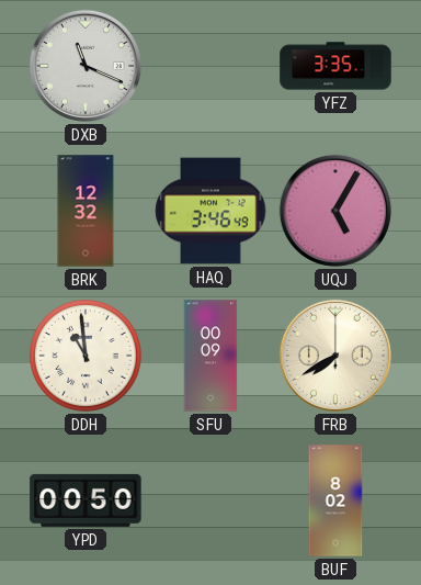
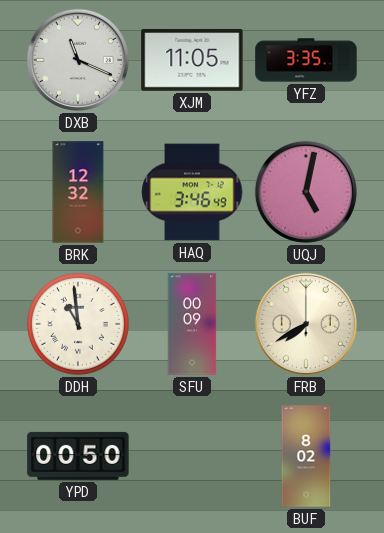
XJM: none -> 11:05 (192, 60)
UQJ: 5:05 -> 5:02 (306, 192)
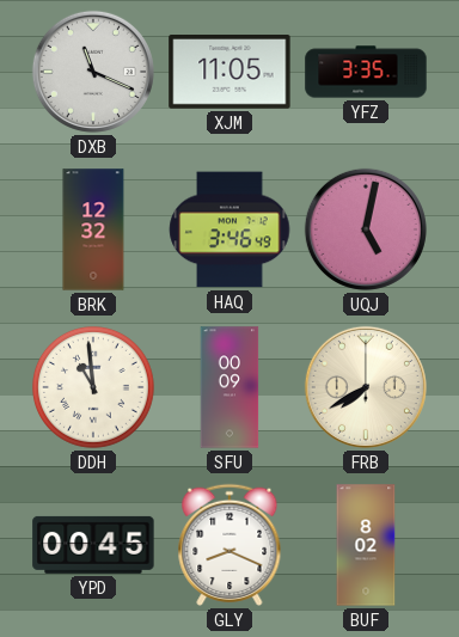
YPD: 00:50 -> 00:45 (93, 545)
GLY: none -> 8:19 (229, 545)
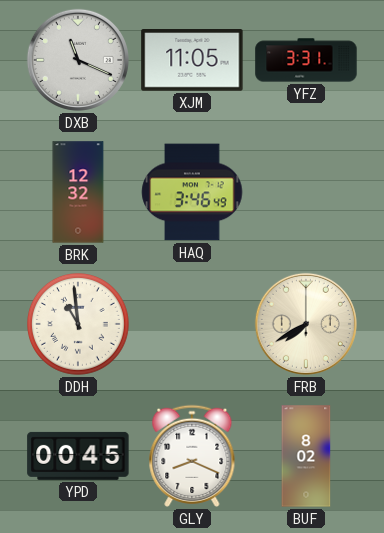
YFZ: 3:35 -> 3:31 (306, 60)
UQJ: 5:02 -> none (366, 229)
SFU: 00:09 -> none (229, 387)
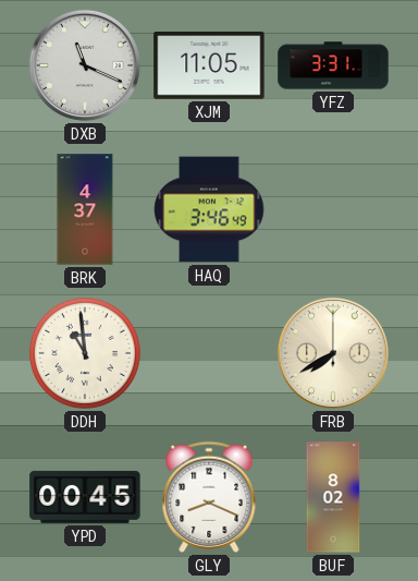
BRK: 12:32 -> 4:37 (85, 209)
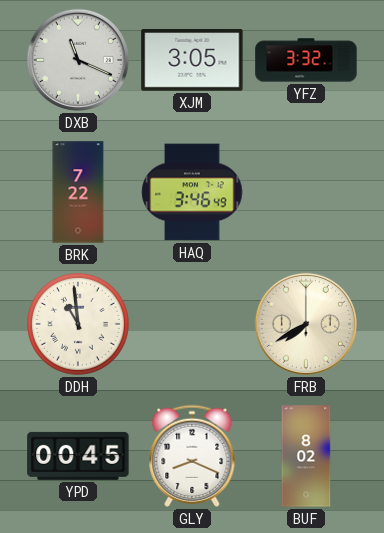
XJM: 11:05 -> 3:05 (192, 60)
YFZ: 3:31 -> 3:32 (306, 60)
BRK: 4:37 -> 7:22 (78, 192)
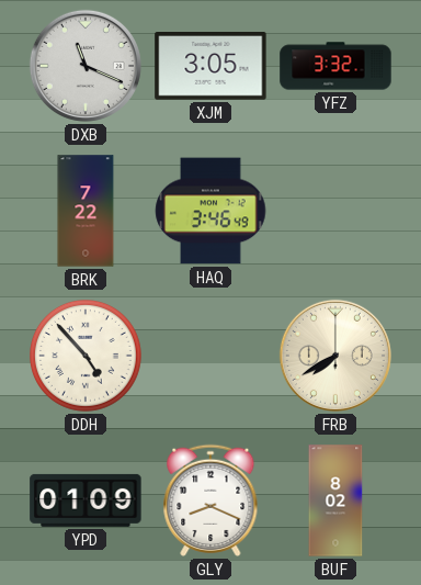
DDH: 10:59 -> 4:53 (87, 357)
YPD: 00:45 -> 01:09 (86, 500)
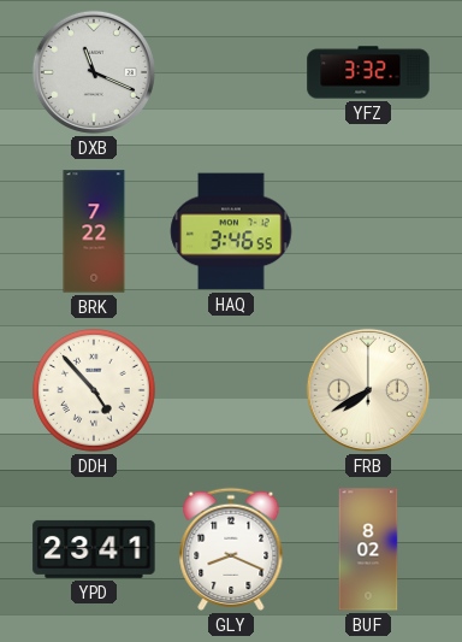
XJM: 3:05 -> none (210, 66)
HAQ: 3:46:49 -> 3:46:55 (231, 231)
YPD: 01:09 -> 23:41 (94, 549)
